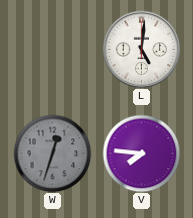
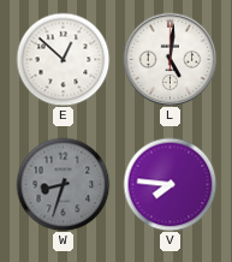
E: none -> 12:52 (63, 59)
W: 12:33 -> 8:33 (63, 184)
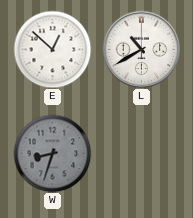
L: 5:01 -> 10:40 (141, 49)
V: 7:46 -> none (169, 184)
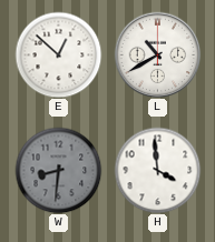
W: 8:33 -> 8:31 (58, 170)
H: none -> 3:59 (157, 170)
